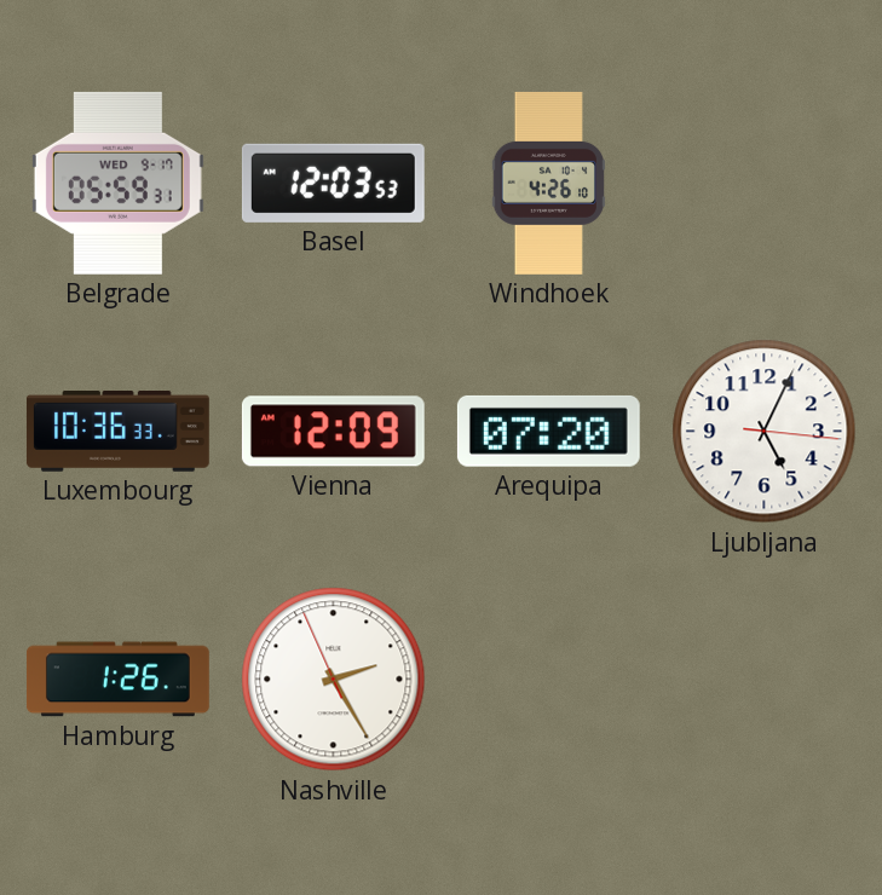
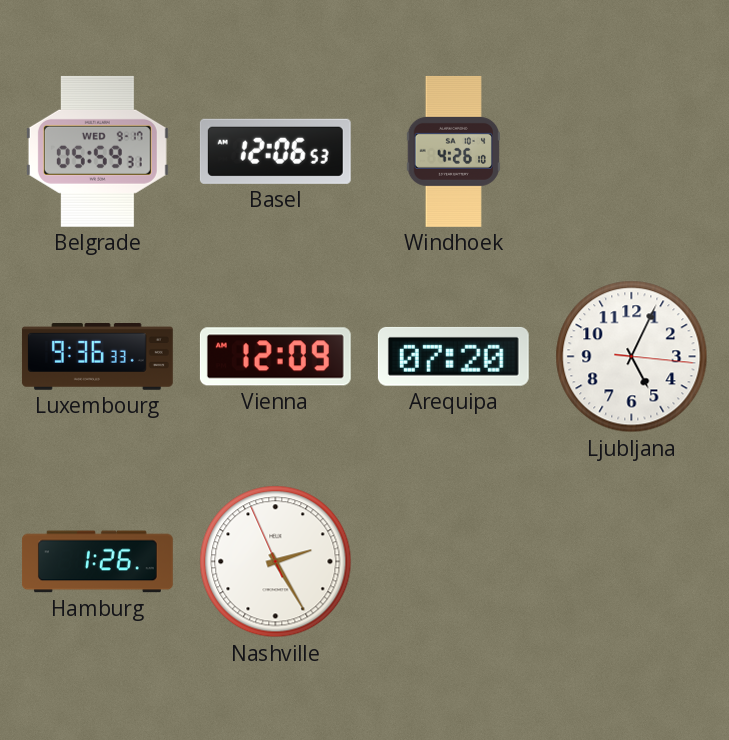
Basel: 12:03 -> 12:06 (275, 151)
Luxembourg: 10:36 -> 9:36 (97, 357)
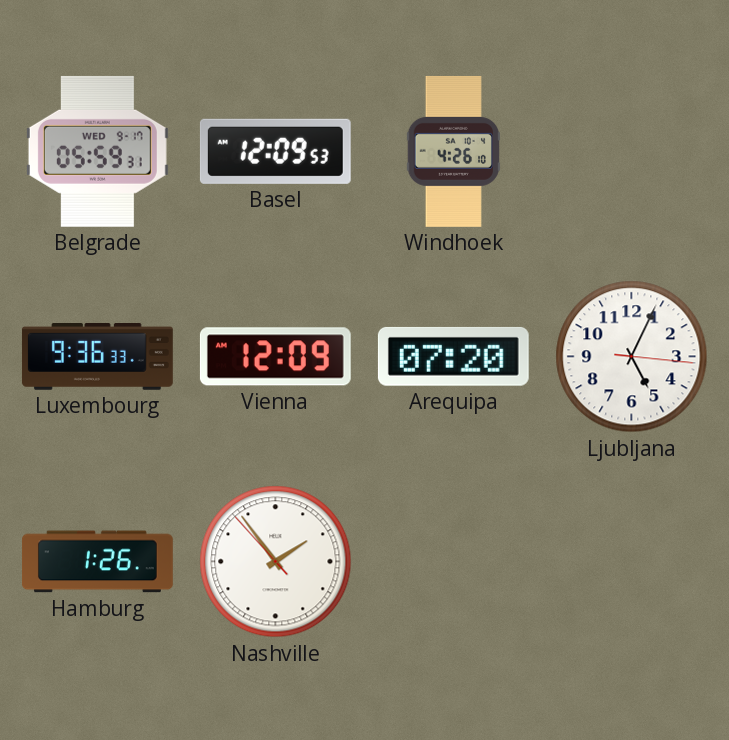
Basel: 12:06 -> 12:09 (275, 151)
Nashville: 2:24 -> 1:53 (276, 562)
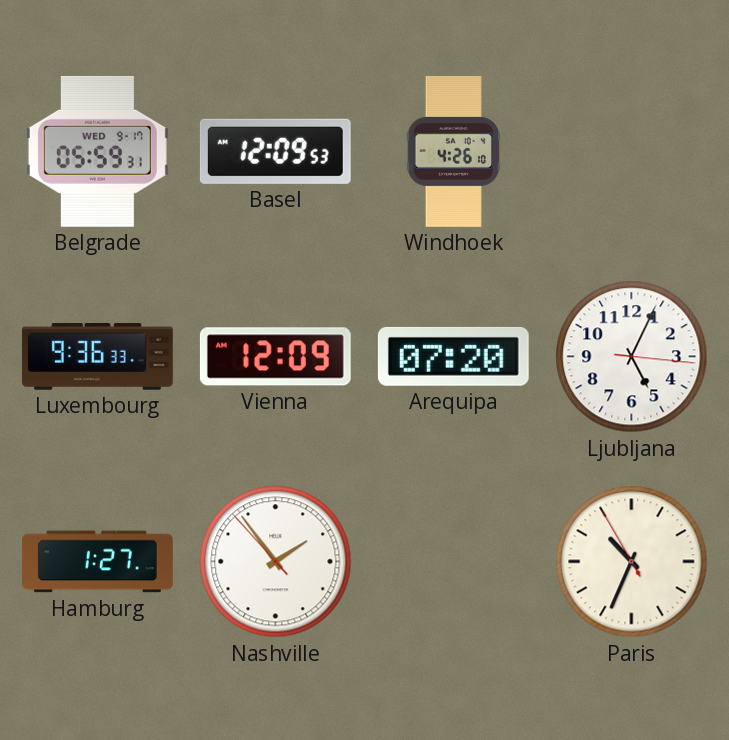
Hamburg: 1:26 -> 1:27 (97, 562)
Paris: none -> 10:33 (632, 562)
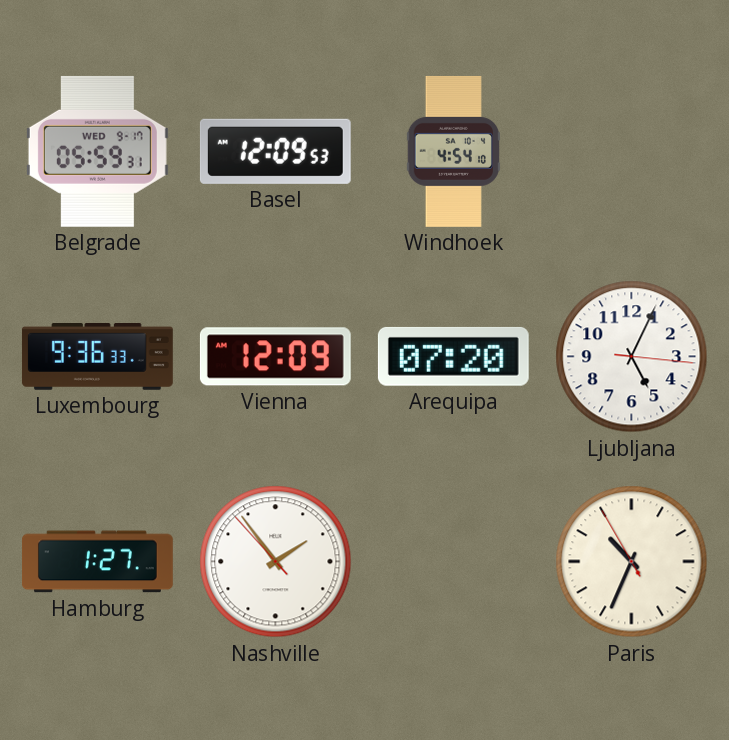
Windhoek: 4:26 -> 4:54 (453, 151)
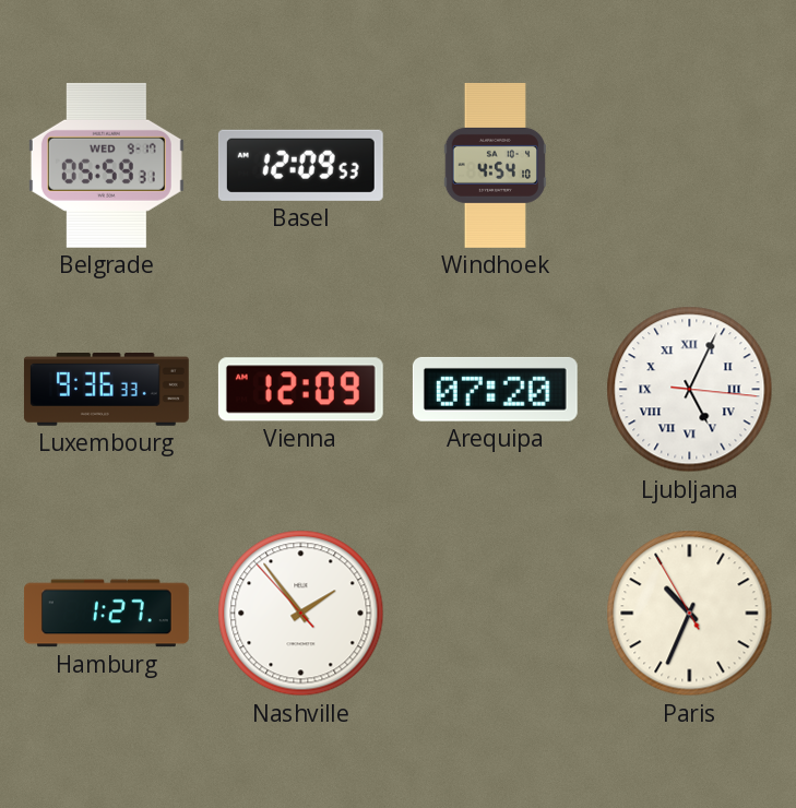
Ljubljana numerals: Arabic -> Roman (690, 390)
